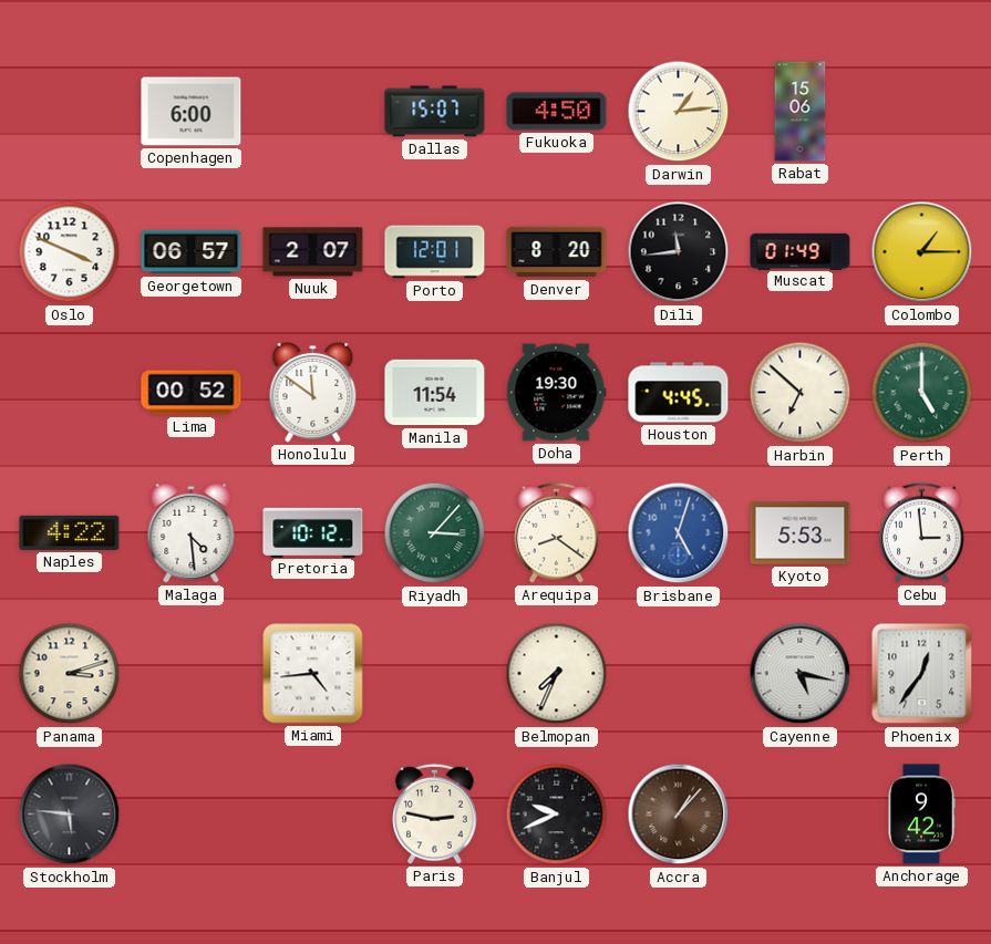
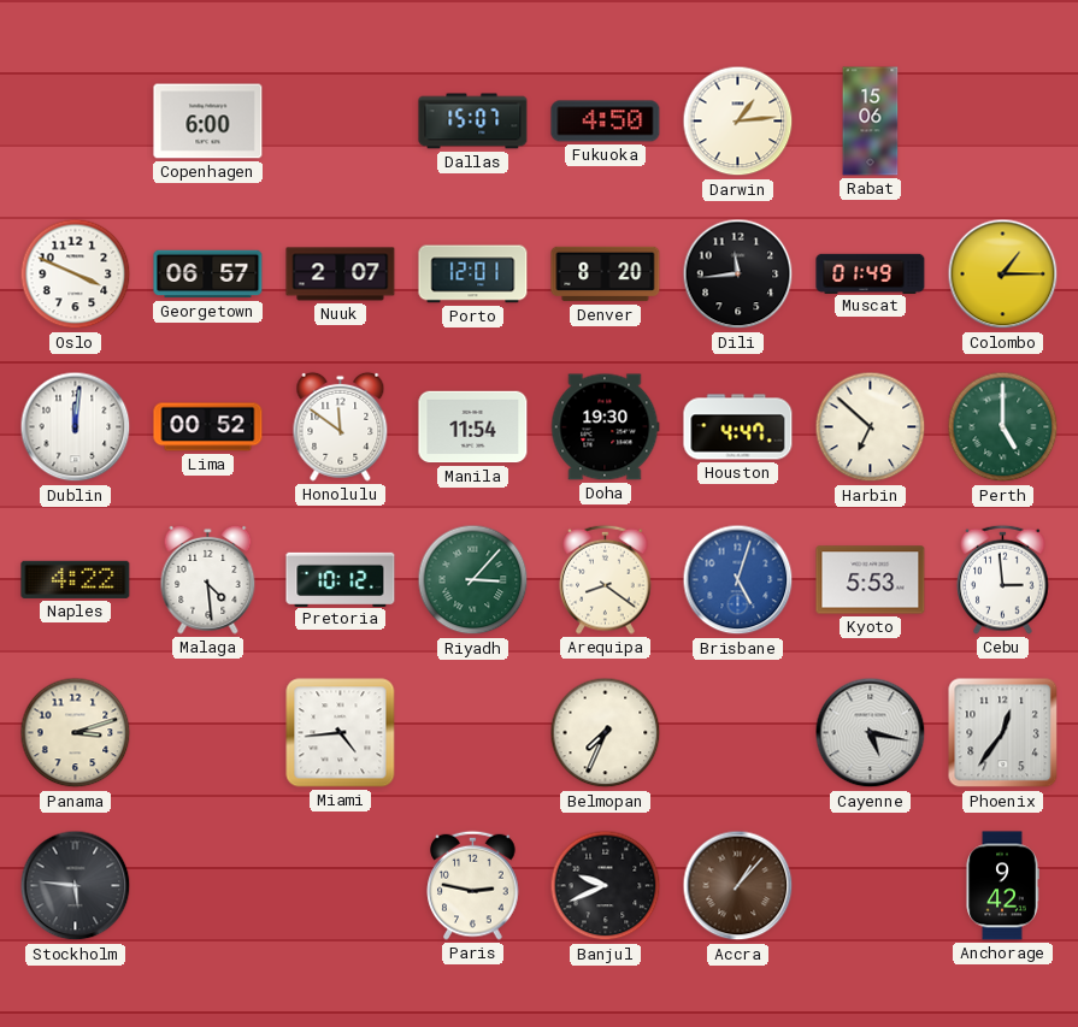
Dublin: none -> 12:01 (76, 427)
Houston: 4:45 -> 4:47 (738, 427)
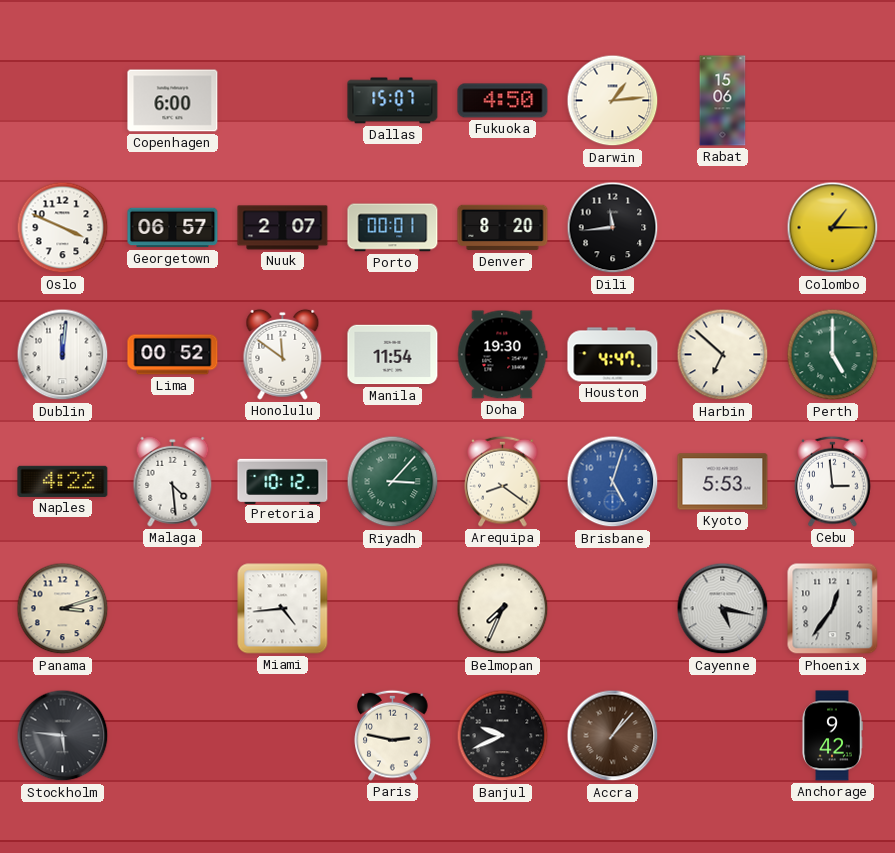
Porto: 12:01 -> 00:01 (393, 228)
Muscat: 01:49 -> none (871, 273)
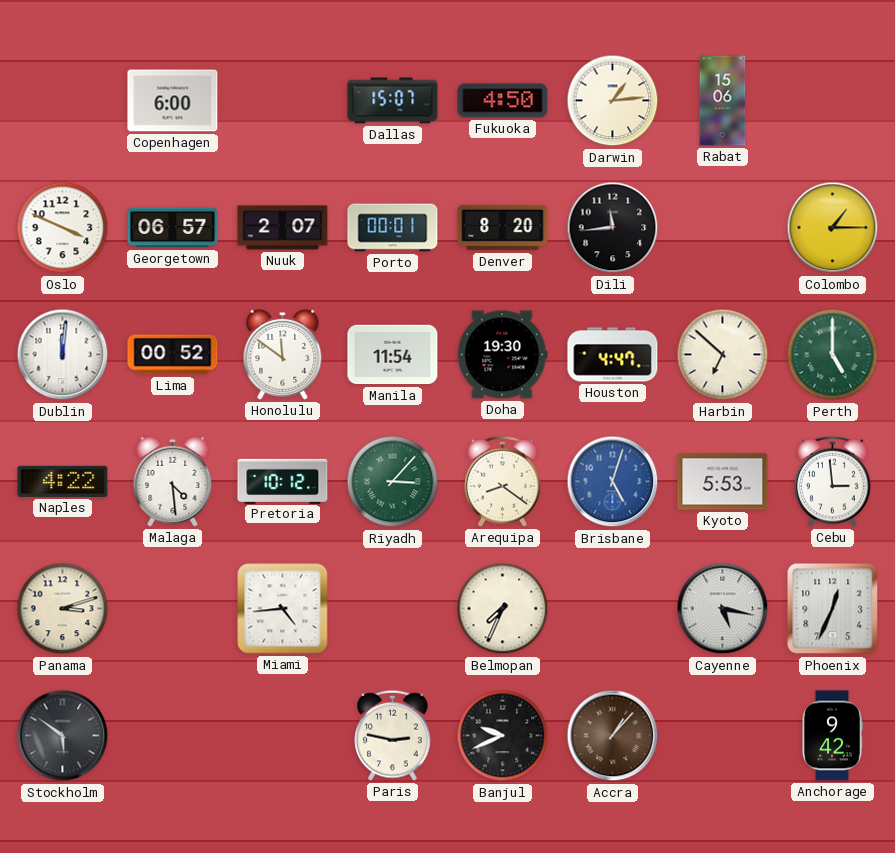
Phoenix: 12:36 -> 12:34 (833, 609)
Stockholm: 5:46 -> 5:51 (63, 736)
